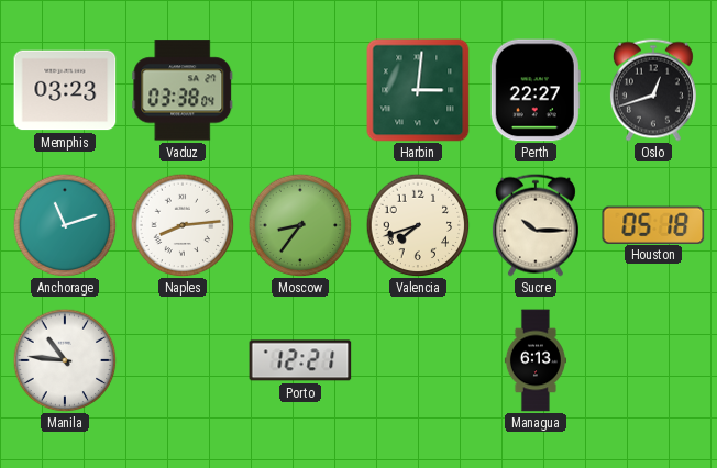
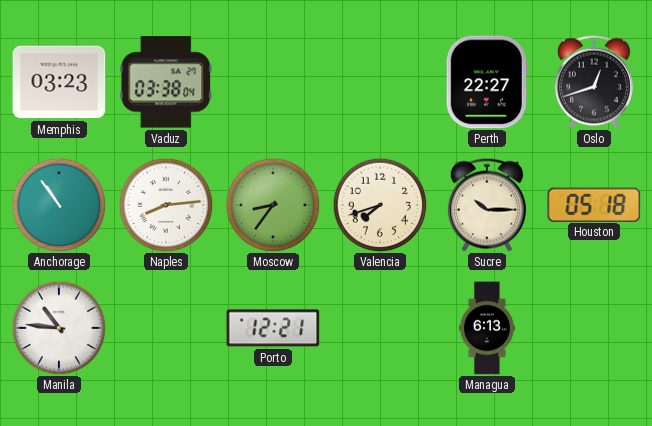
Harbin: 3:01 -> none (418, 90)
Anchorage: 11:12 -> 10:54 (59, 205)
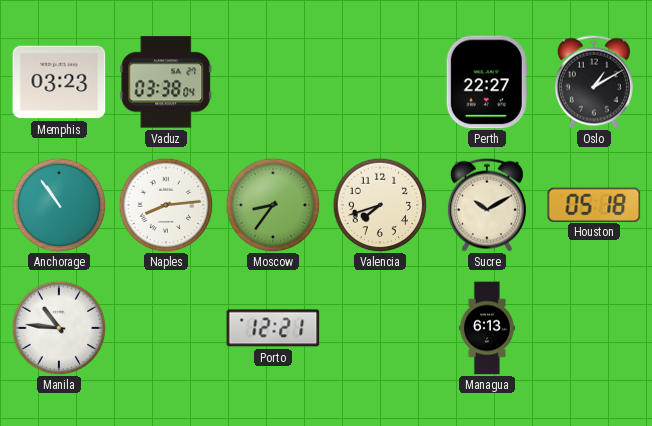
Oslo: 12:42 -> 1:10 (594, 82)
Sucre: 10:15 -> 10:10 (487, 205)
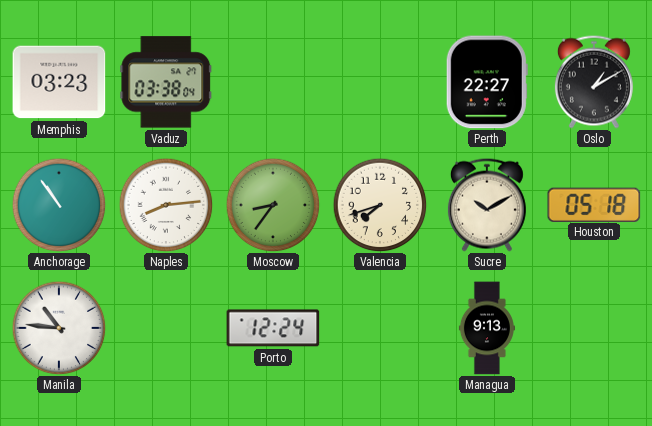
Porto: 12:21 -> 12:24 (273, 328)
Managua: 6:13 -> 9:13 (487, 328)
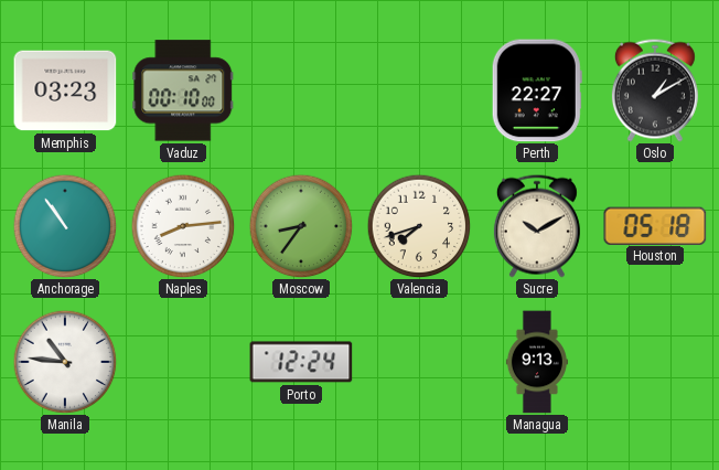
Vaduz: 03:38 -> 00:10 (183, 90)
